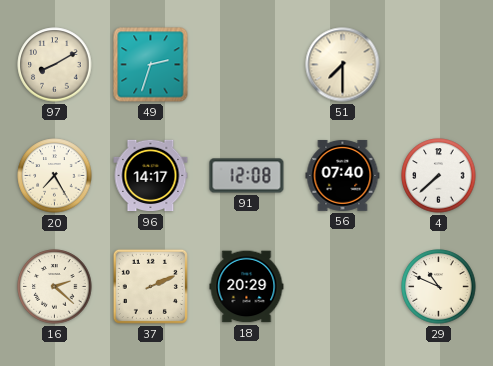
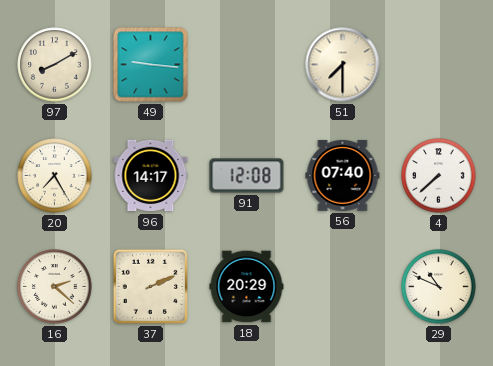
49: 2:33 -> 9:16 (151, 65)
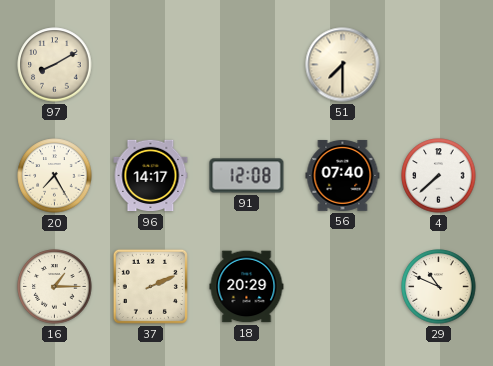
49: 9:16 -> none (151, 65)
16: 2:22 -> 1:15 (55, 287)
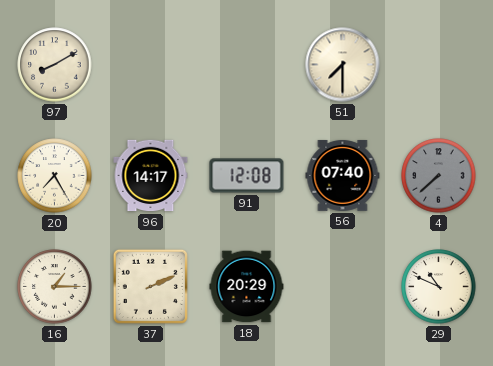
4 dial: white -> grey (439, 176)
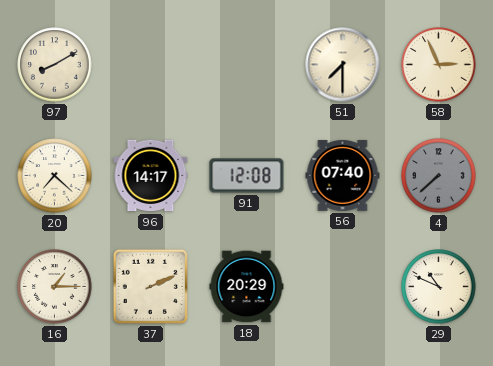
58: none -> 2:56 (439, 65)
20: 7:25 -> 7:22 (55, 176)
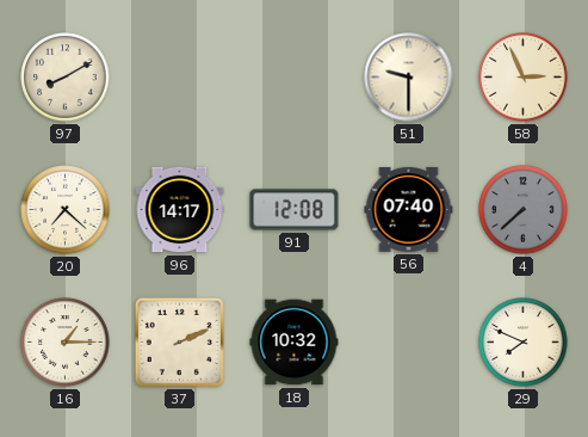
51: 7:30 -> 9:30 (409, 78)
18: 20:29 -> 10:32 (295, 343)
29: 10:49 -> 7:49 (524, 343)
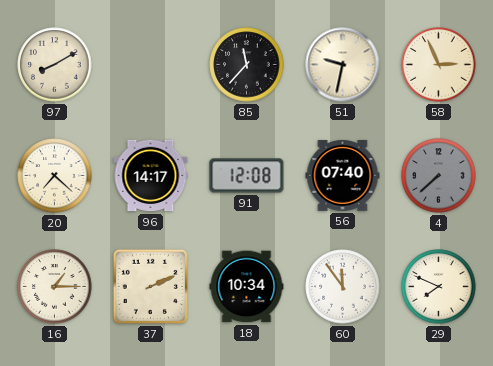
85: none -> 11:37 (247, 65)
51: 9:30 -> 9:32 (343, 65)
18: 10:32 -> 10:34 (247, 287)
60: none -> 11:54 (343, 287)
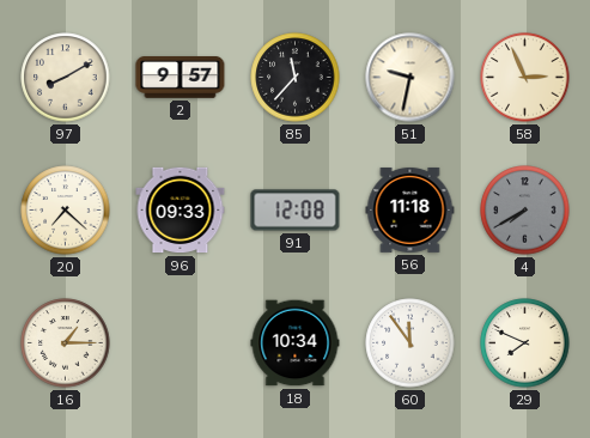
2: none -> 9:57 (181, 78)
96: 14:17 -> 09:33 (181, 211)
56: 07:40 -> 11:18 (410, 209)
4: 7:38 -> 7:40 (525, 211)
37: 2:11 -> none (150, 286)
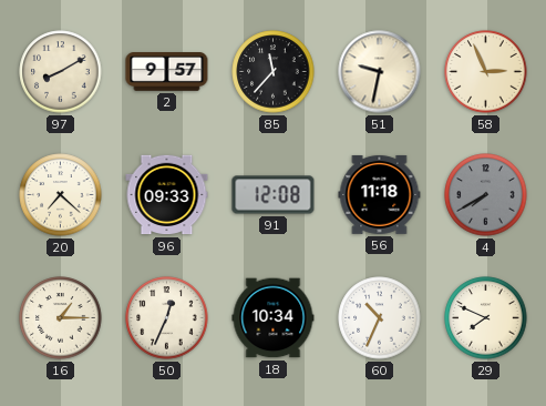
50: none -> 12:34 (167, 318)
60: 11:54 -> 10:34 (380, 318)
